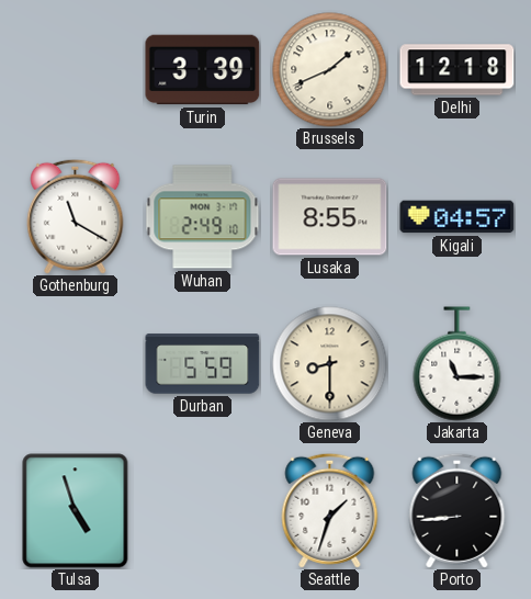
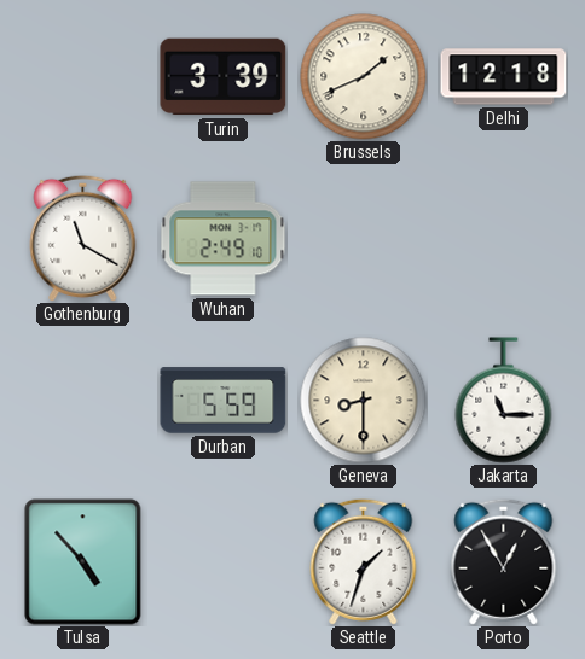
Lusaka: 8:55 -> none (330, 217)
Kigali: 04:57 -> none (457, 217)
Tulsa: 4:57 -> 4:53 (83, 562)
Porto: 8:44 -> 12:55 (504, 561)
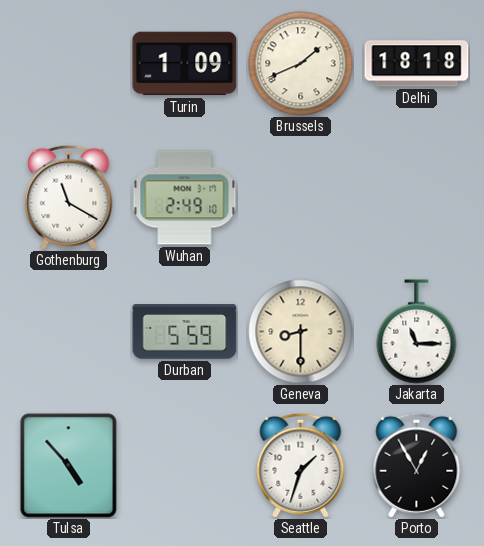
Turin: 3:39 -> 1:09 (185, 64)
Delhi: 12:18 -> 18:18 (417, 64)
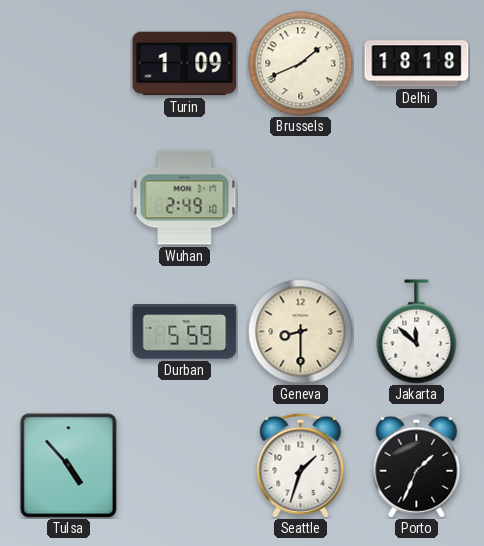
Gothenburg: 11:20 -> none (69, 197)
Jakarta: 11:15 -> 11:52 (417, 332)
Porto: 12:55 -> 1:34 (417, 465)
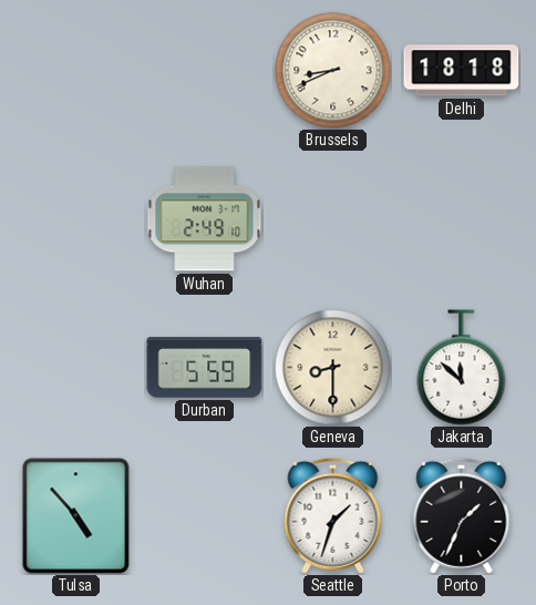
Turin: 1:09 -> none (185, 64)
Brussels: 1:41 -> 8:41 (333, 71)
